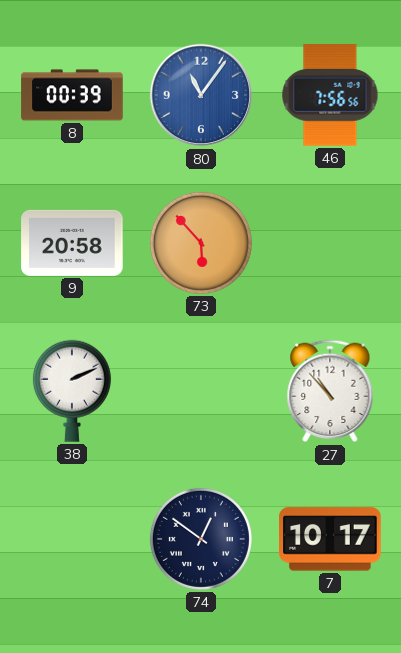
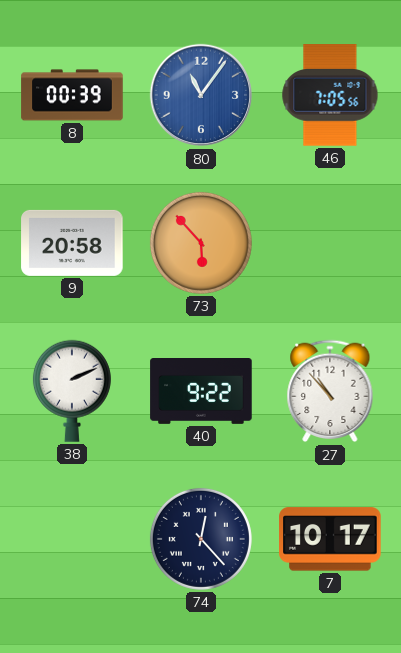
46: 7:56 -> 7:05 (330, 95)
40: none -> 9:22 (201, 392)
74: 12:51 -> 12:23 (201, 539)
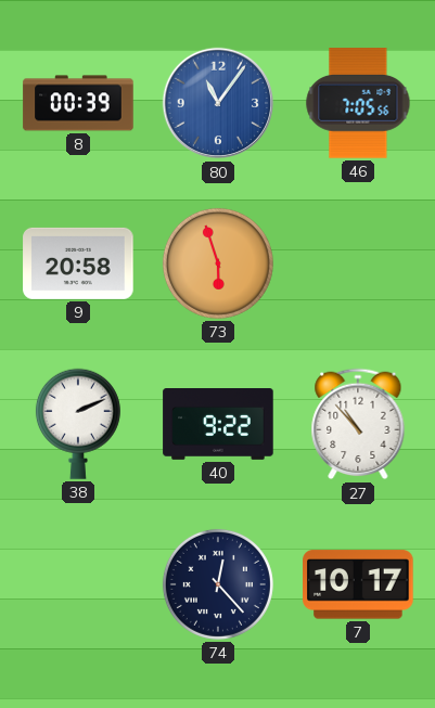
73: 5:53 -> 5:57 (218, 263)
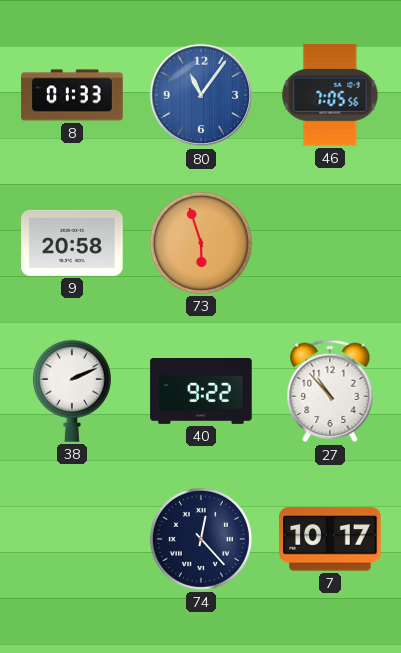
8: 00:39 -> 01:33 (72, 95)
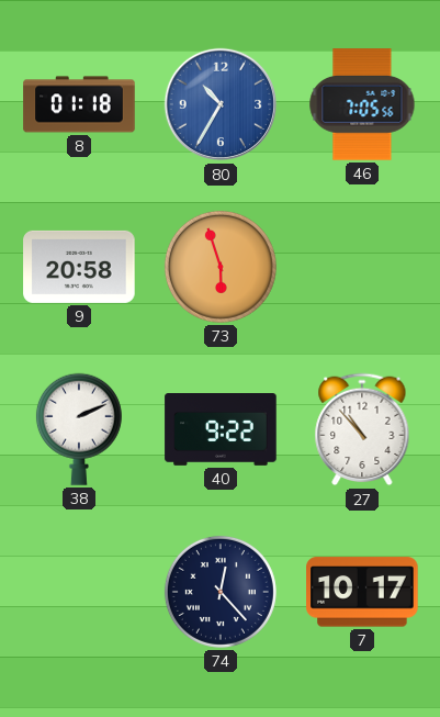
8: 01:33 -> 01:18 (79, 104)
80: 11:06 -> 10:35 (221, 104)
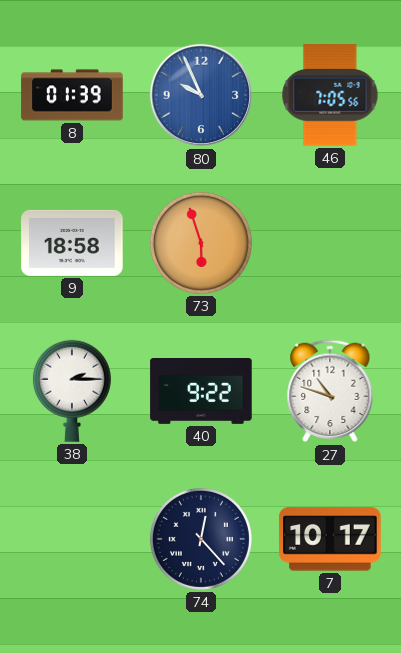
8: 01:18 -> 01:39 (72, 95)
80: 10:35 -> 9:56 (201, 95)
9: 20:58 -> 18:58 (72, 243)
38: 2:11 -> 2:15 (72, 391)
27: 10:53 -> 10:48 (330, 391)
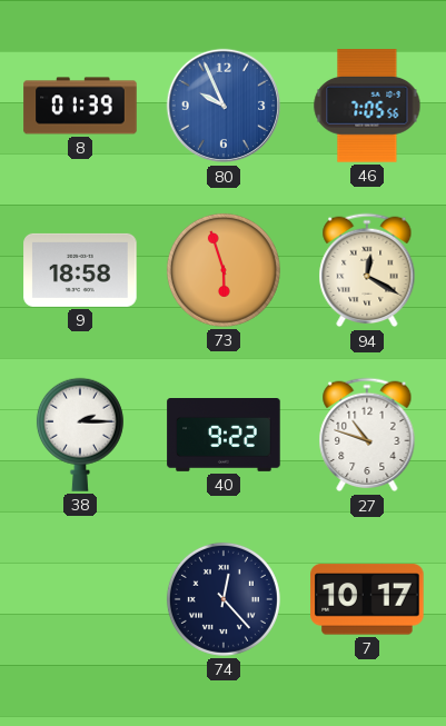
94: none -> 12:20 (367, 270)
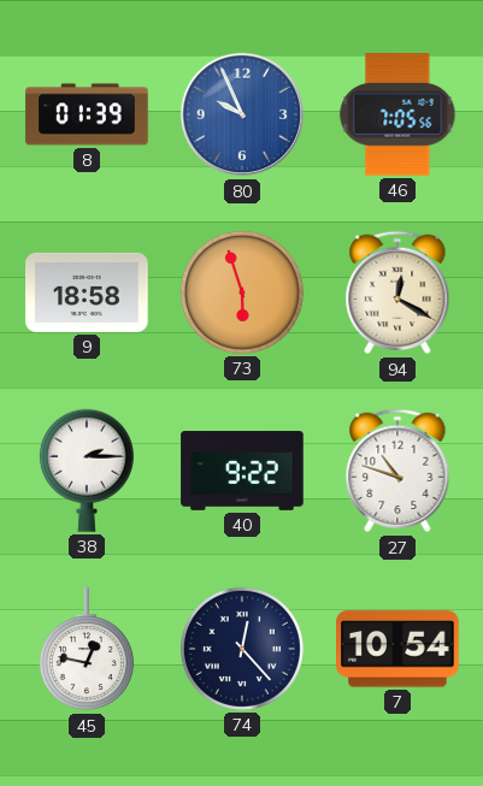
45: none -> 12:47 (87, 650)
7: 10:17 -> 10:54 (397, 649)
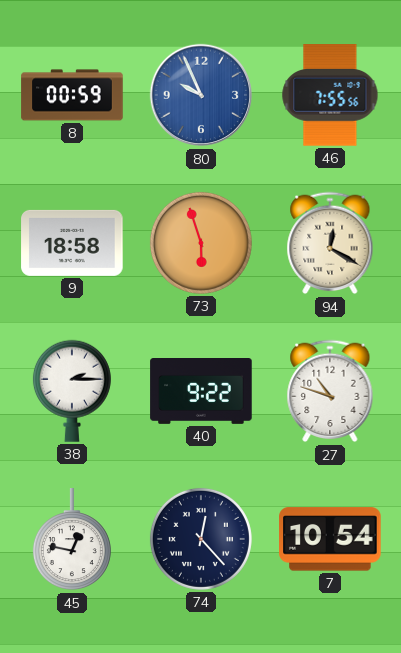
8: 01:39 -> 00:59 (72, 95)
46: 7:05 -> 7:55 (330, 95)
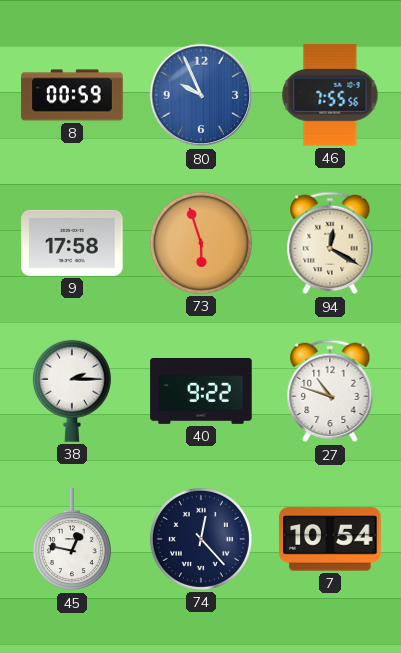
9: 18:58 -> 17:58 (72, 243)
